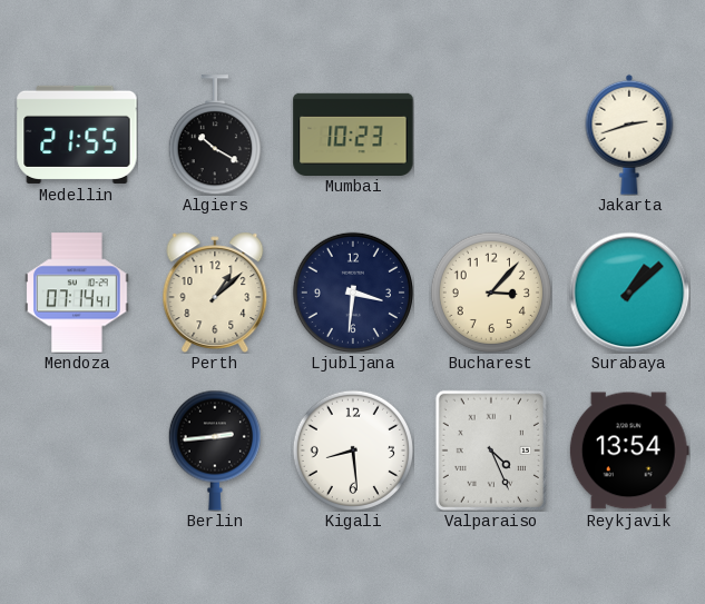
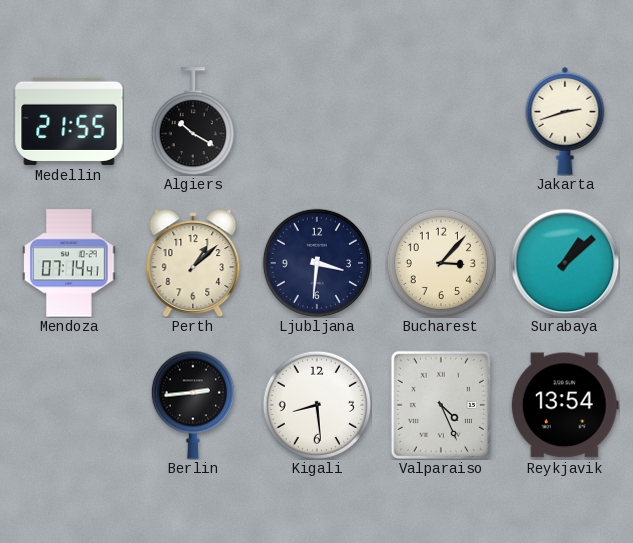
Mumbai: 10:23 -> none (353, 133)
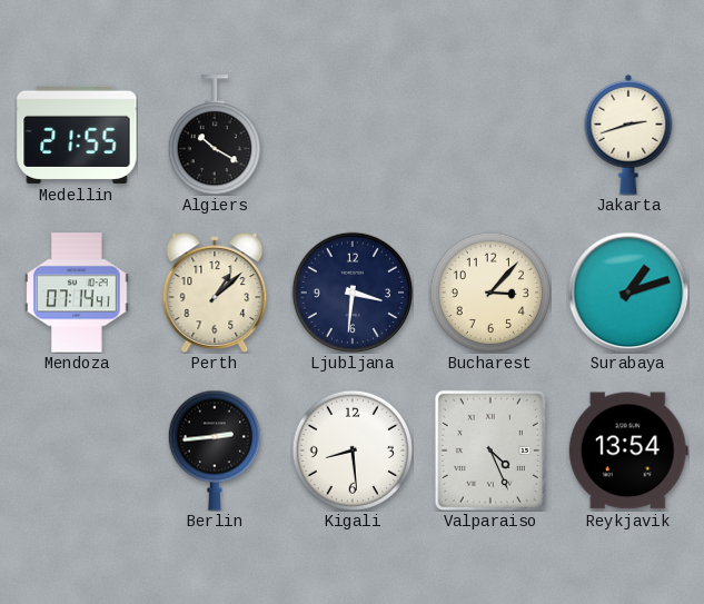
Surabaya: 1:08 -> 1:12 (628, 293)
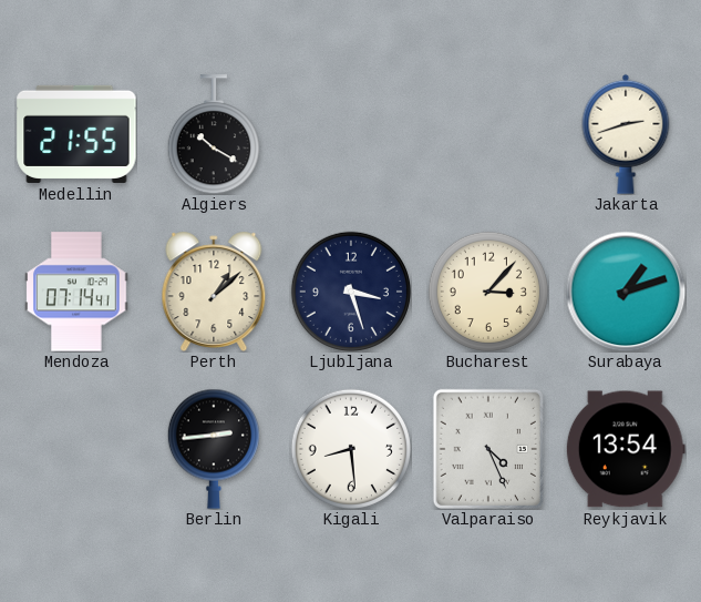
Ljubljana: 3:31 -> 3:27 (351, 292)
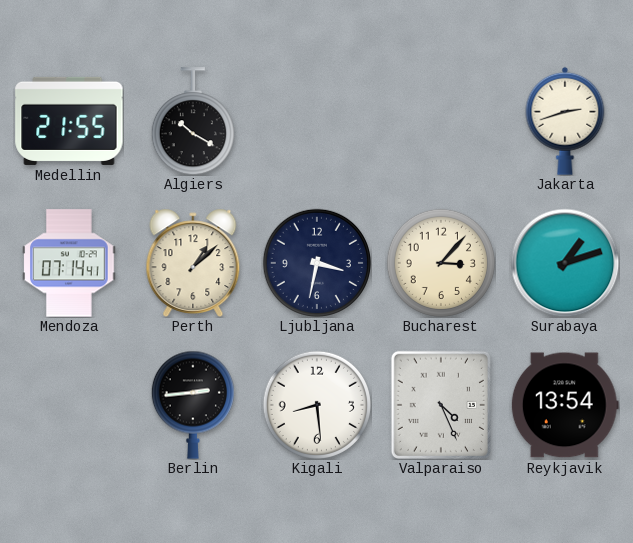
Ljubljana: 3:27 -> 3:32 (317, 263)
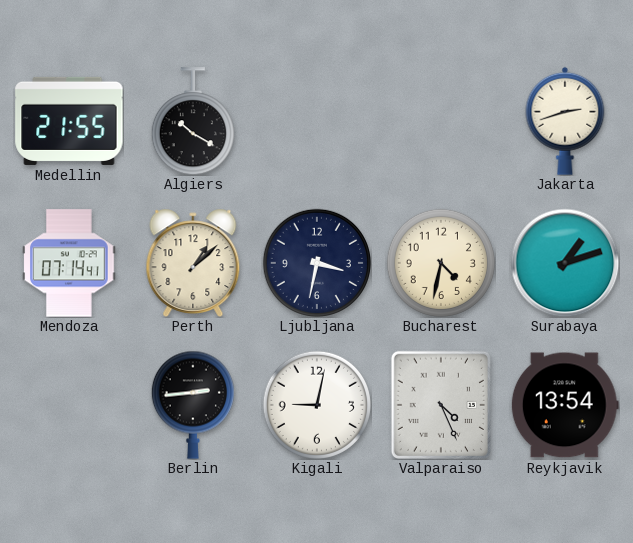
Bucharest: 3:07 -> 4:32 (441, 263)
Kigali: 8:29 -> 9:02 (317, 405)
